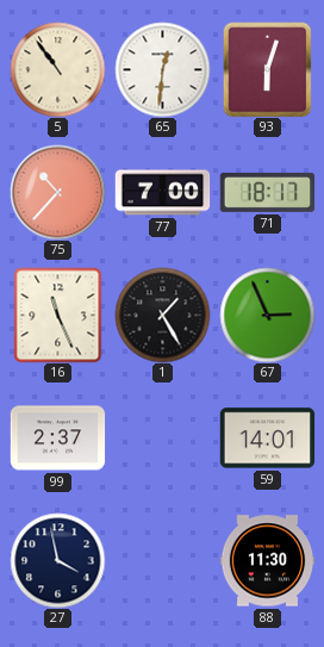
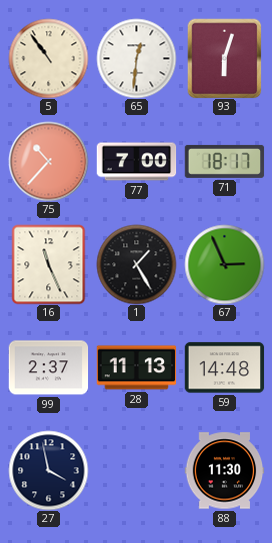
28: none -> 11:13 (136, 368)
59: 14:01 -> 14:48 (224, 368)
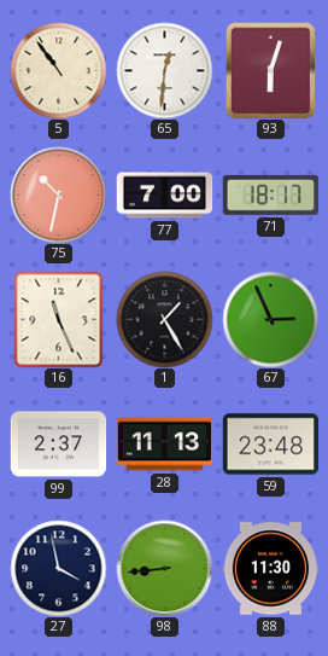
75: 10:37 -> 10:32 (58, 195)
59: 14:48 -> 23:48 (270, 445)
98: none -> 8:44 (164, 568)
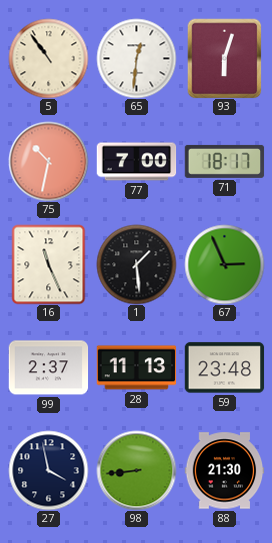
1: 1:25 -> 1:29 (136, 264)
88: 11:30 -> 21:30 (224, 471)
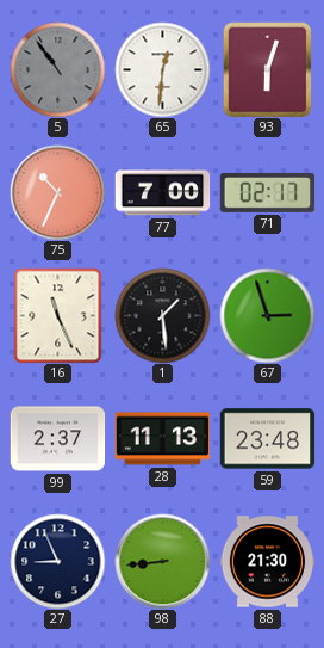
5 dial: cream -> grey (57, 69)
75: 10:32 -> 10:34 (57, 192)
71: 18:17 -> 02:17 (267, 192)
67: 2:56 -> 2:57 (267, 315)
27: 3:58 -> 8:56 (57, 561)
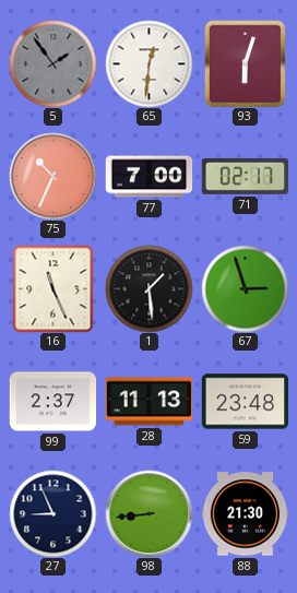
5: 10:54 -> 1:54 (52, 63)
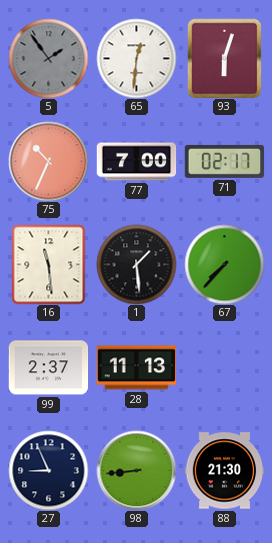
16: 11:26 -> 11:29 (49, 264)
67: 2:57 -> 7:37 (224, 264)
59: 23:48 -> none (245, 402)
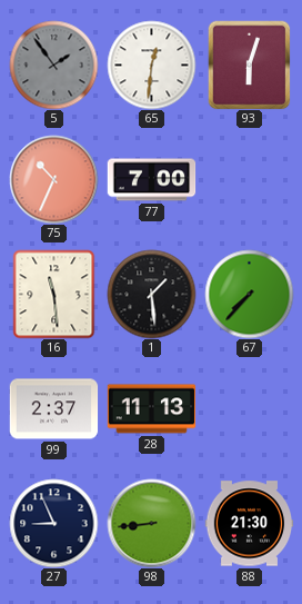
71: 02:17 -> none (224, 161)
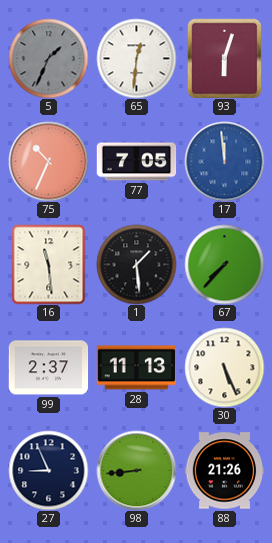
5: 1:54 -> 1:34 (48, 58)
77: 7:00 -> 7:05 (136, 162)
17: none -> 11:59 (224, 161)
30: none -> 5:26 (224, 367)
88: 21:30 -> 21:26 (224, 471)
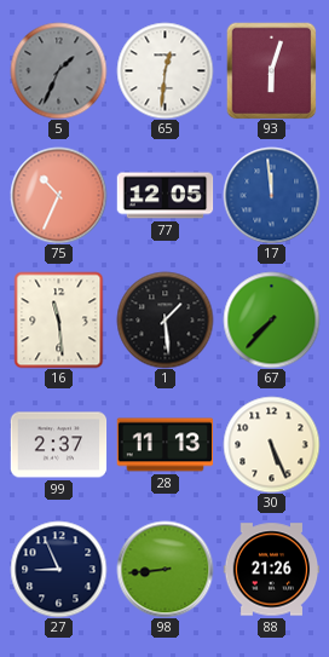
77: 7:05 -> 12:05 (164, 196)
